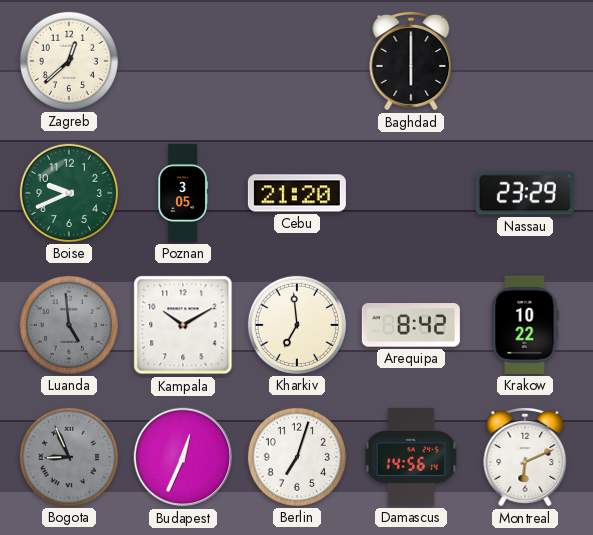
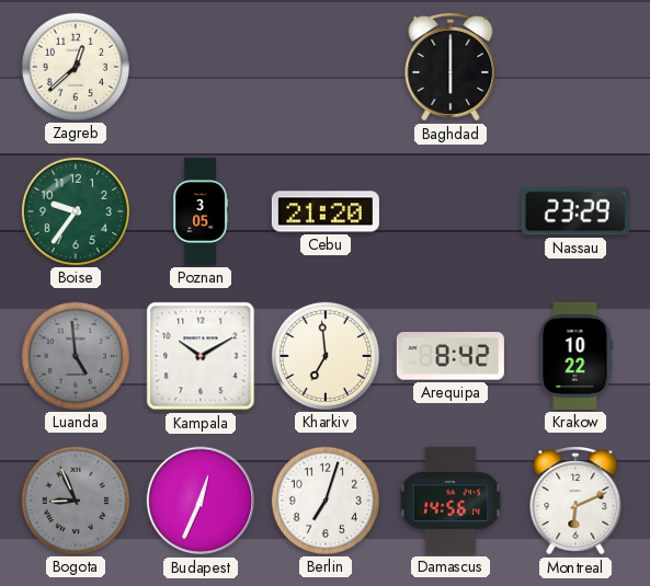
Boise: 9:41 -> 9:36 (76, 211)
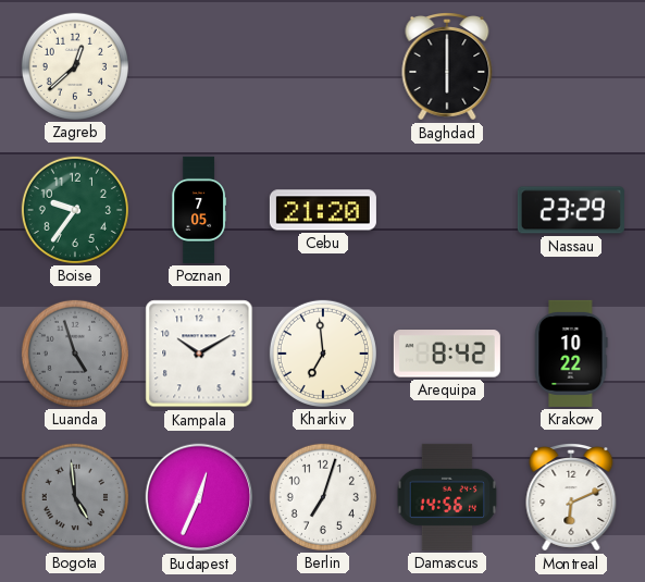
Poznan: 3:05 -> 7:05 (199, 210)
Luanda: 4:59 -> 4:57 (75, 354)
Bogota: 8:56 -> 4:59 (75, 497)
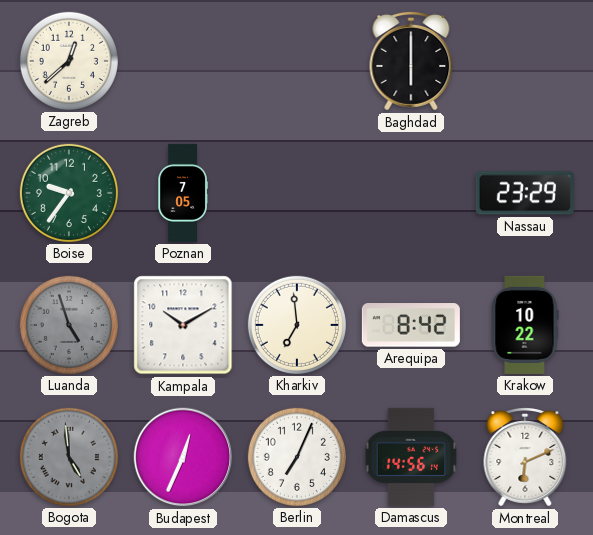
Cebu: 21:20 -> none (323, 210)
Berlin: 7:03 -> 7:04 (297, 457)
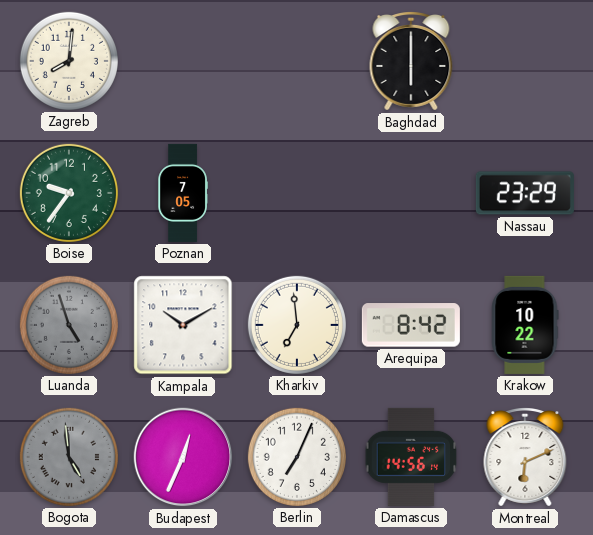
Zagreb: 12:38 -> 8:01 (69, 61)
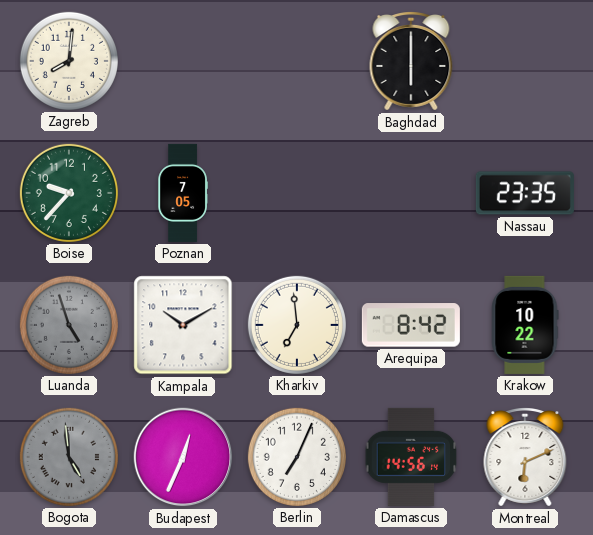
Boise: 9:36 -> 9:37 (69, 193)
Nassau: 23:29 -> 23:35 (525, 193)
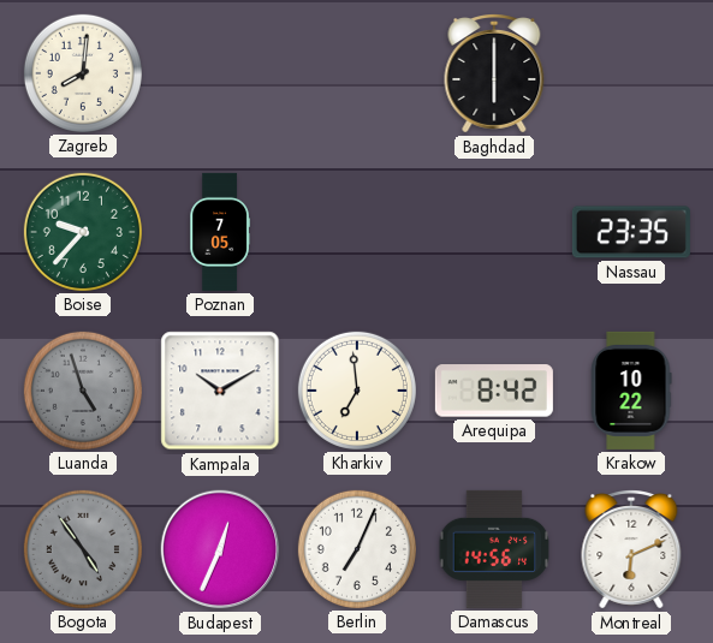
Bogota: 4:59 -> 4:54 (83, 549)
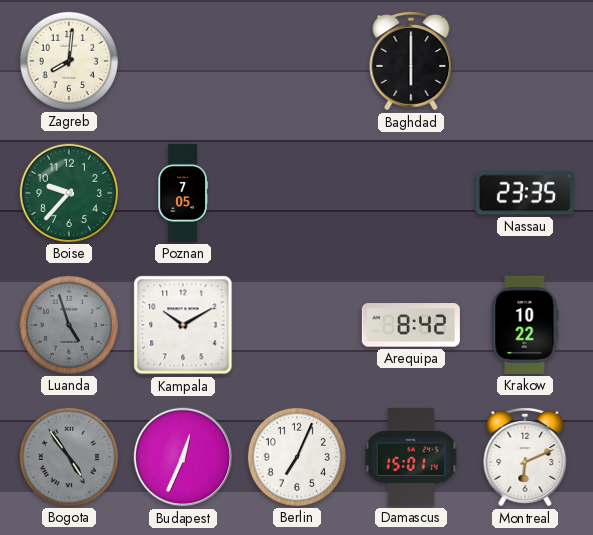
Kharkiv: 6:59 -> none (357, 391)
Damascus: 14:56 -> 15:01 (411, 457)
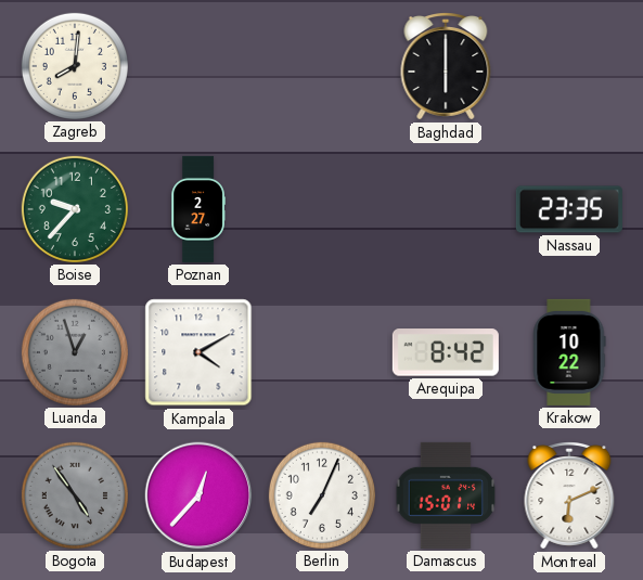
Poznan: 7:05 -> 2:27 (198, 209)
Luanda: 4:57 -> 12:57 (75, 352)
Kampala: 10:10 -> 4:10 (198, 352)
Budapest: 12:34 -> 12:37 (198, 495)
